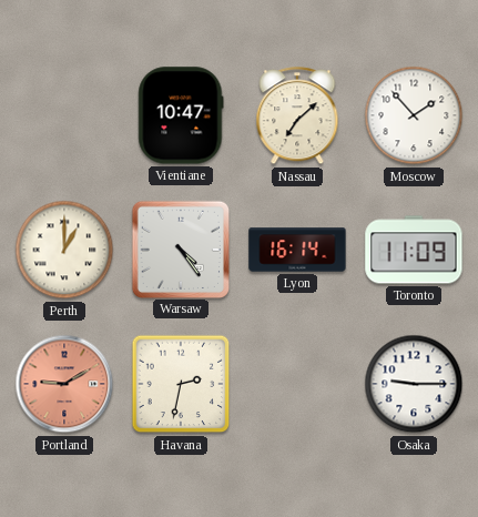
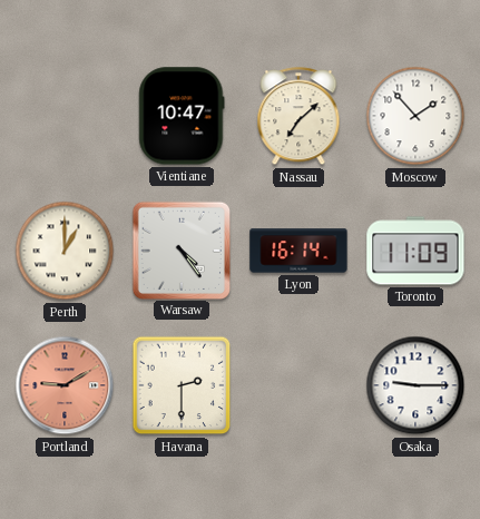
Havana: 2:32 -> 2:30 (182, 385)
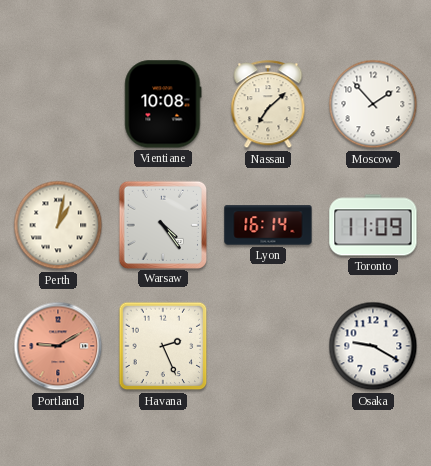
Vientiane: 10:47 -> 10:08 (163, 104)
Perth: 1:00 -> 1:02 (58, 225)
Havana: 2:30 -> 2:26 (163, 346)
Osaka: 9:15 -> 9:20 (373, 346)
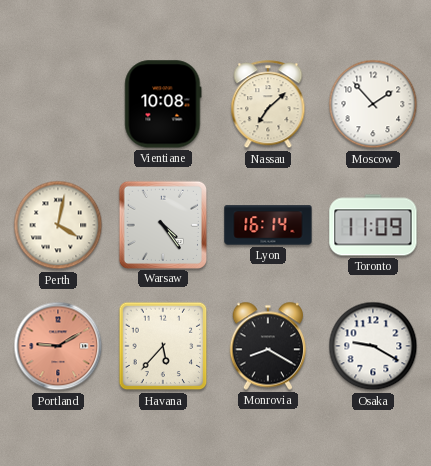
Perth: 1:02 -> 4:02 (58, 225)
Havana: 2:26 -> 5:37 (163, 346)
Monrovia: none -> 8:20 (268, 346)
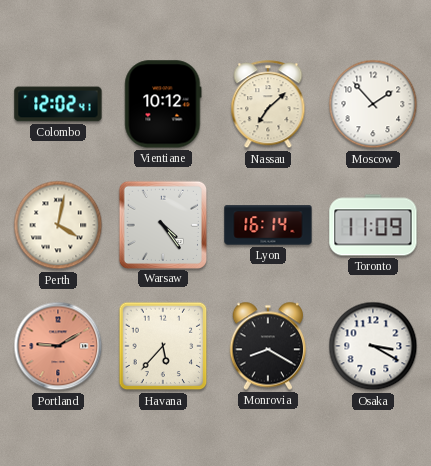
Colombo: none -> 12:02 (58, 104)
Vientiane: 10:08 -> 10:12 (163, 104)
Osaka: 9:20 -> 3:20 (373, 346)
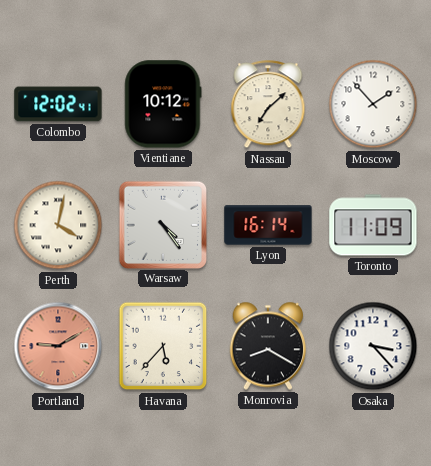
Osaka: 3:20 -> 3:23 (373, 346)
